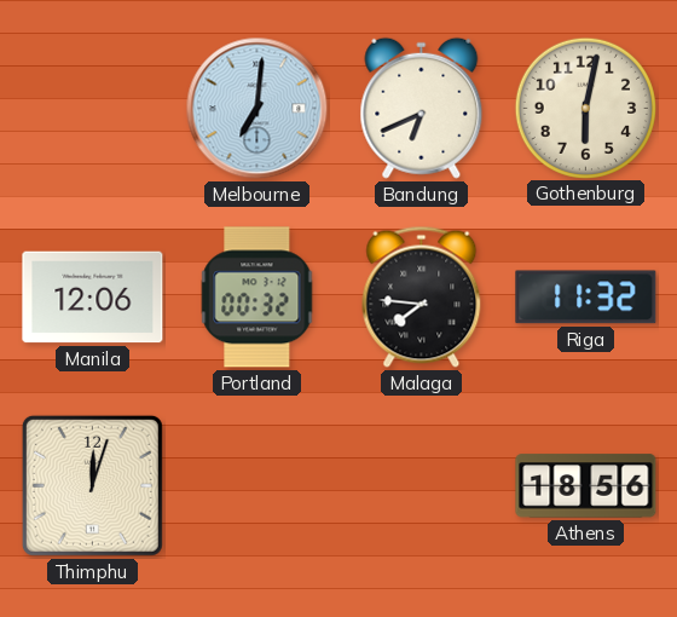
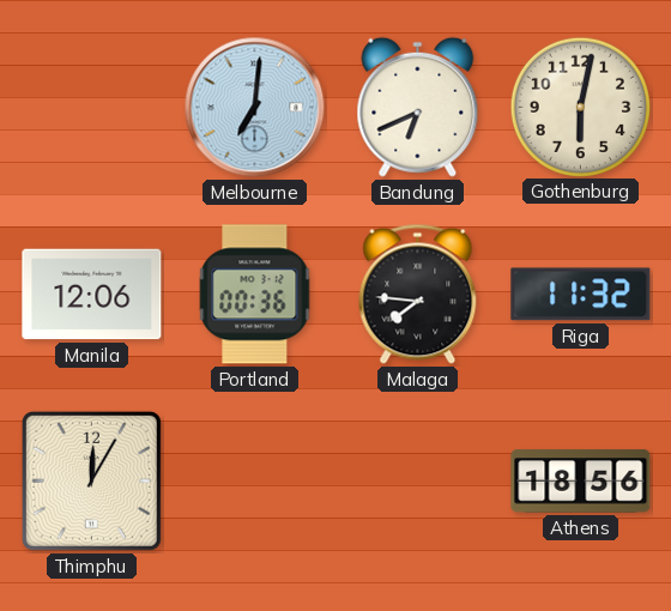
Portland: 00:32 -> 00:36 (255, 295)
Thimphu: 12:03 -> 12:05 (91, 480)
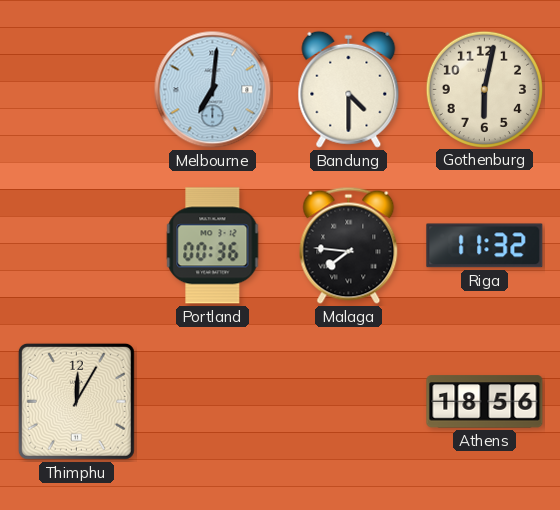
Bandung: 6:41 -> 4:30 (349, 89)
Manila: 12:06 -> none (92, 295)
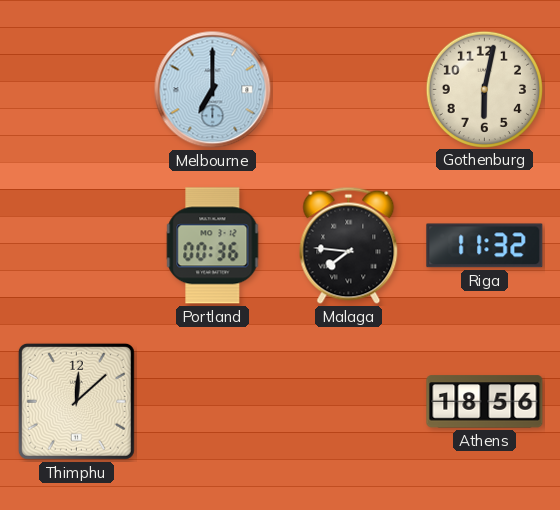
Melbourne: 7:01 -> 7:00 (213, 90)
Bandung: 4:30 -> none (349, 89)
Thimphu: 12:05 -> 12:08 (76, 401)
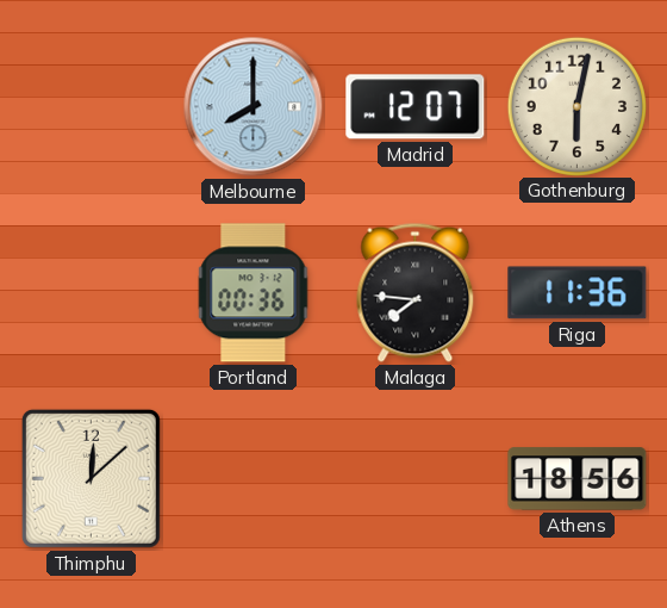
Melbourne: 7:00 -> 8:00 (254, 107)
Madrid: none -> 12:07 (416, 107)
Riga: 11:32 -> 11:36 (578, 293)
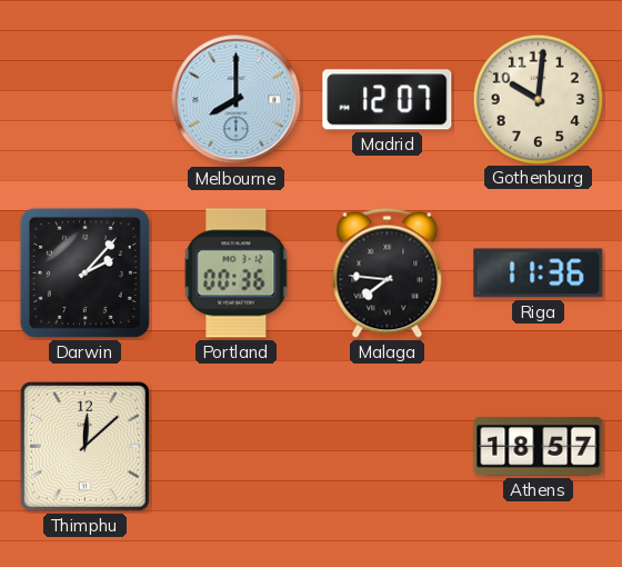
Gothenburg: 6:02 -> 10:01 (538, 99)
Darwin: none -> 2:07 (84, 272)
Athens: 18:56 -> 18:57 (539, 447)
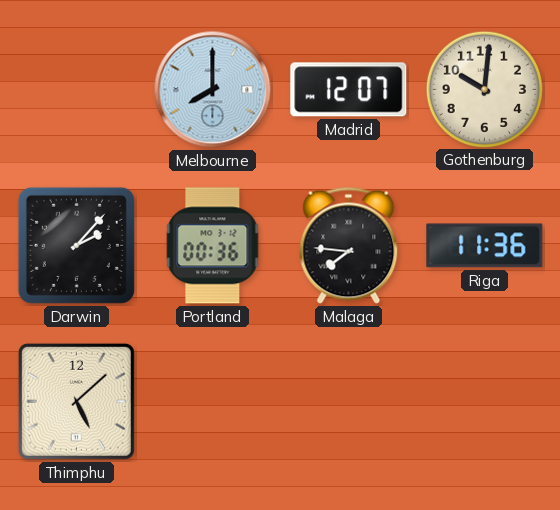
Thimphu: 12:08 -> 5:08 (76, 401)
Athens: 18:57 -> none (539, 447)
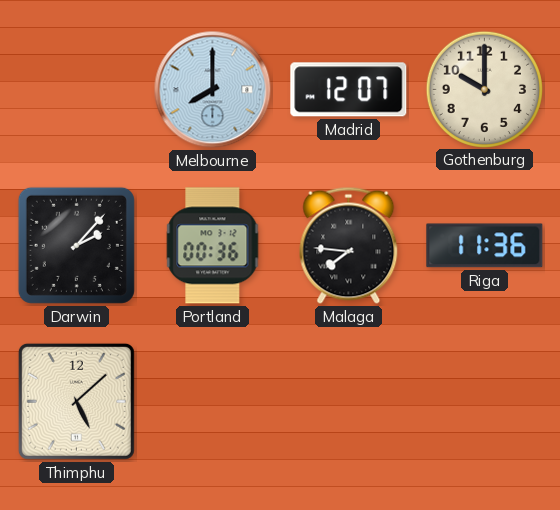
Gothenburg: 10:01 -> 10:00 (484, 89)
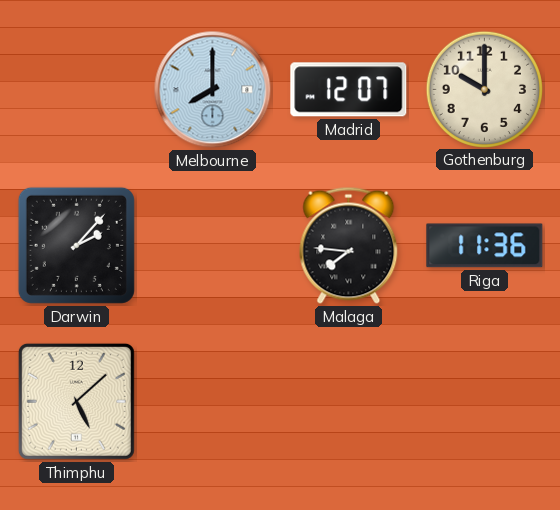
Portland: 00:36 -> none (213, 246)
